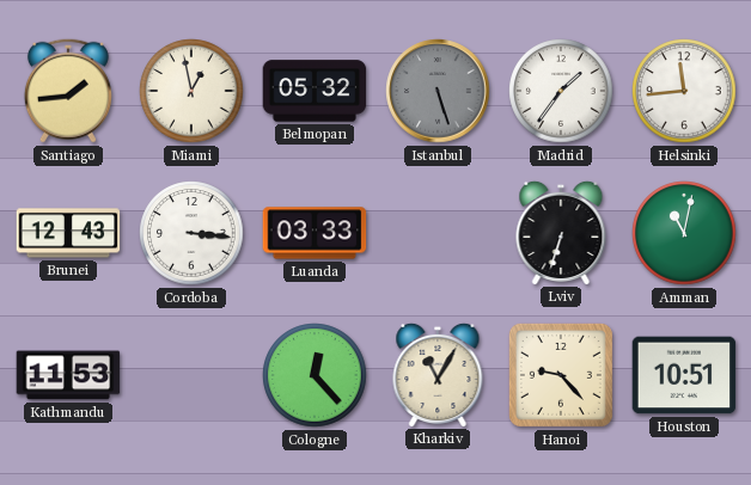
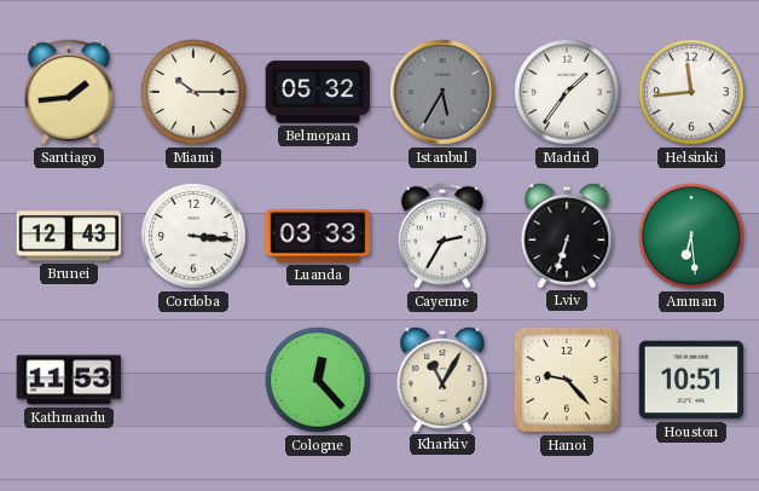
Miami: 12:58 -> 10:15 (193, 92)
Istanbul: 5:27 -> 5:35 (442, 92)
Cayenne: none -> 2:35 (442, 236)
Amman: 11:02 -> 6:29 (691, 236)
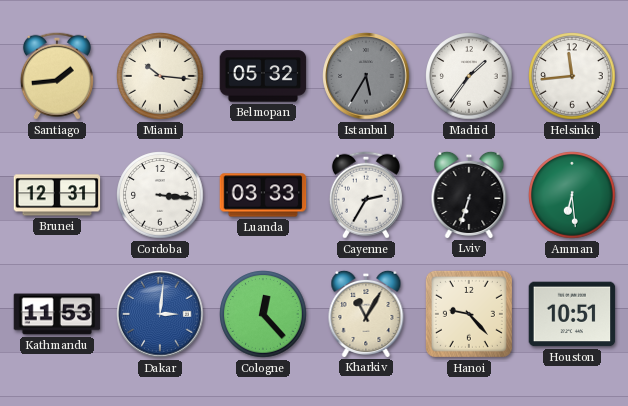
Miami: 10:15 -> 10:16 (160, 76)
Brunei: 12:43 -> 12:31 (57, 195)
Dakar: none -> 3:01 (160, 314)
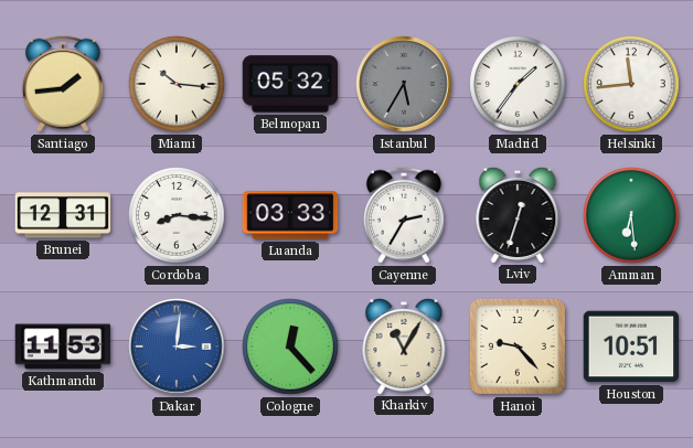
Cordoba: 3:16 -> 8:16 (177, 215)
Lviv: 6:33 -> 12:33 (518, 214)
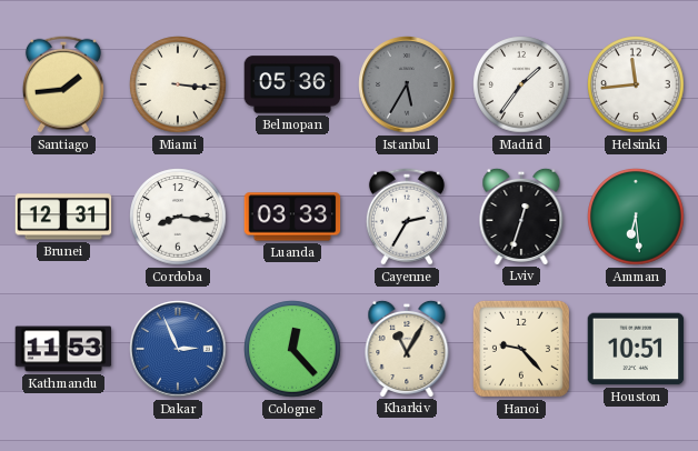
Miami: 10:16 -> 3:16 (178, 84)
Belmopan: 05:32 -> 05:36 (292, 84)
Dakar: 3:01 -> 2:56 (178, 349)
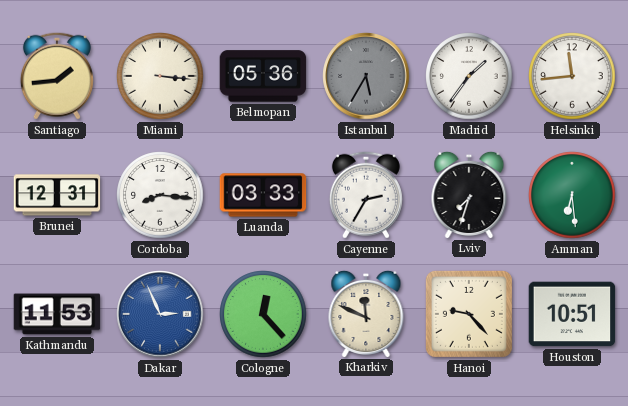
Lviv: 12:33 -> 7:33 (469, 194)
Kharkiv: 11:05 -> 11:49 (366, 313)
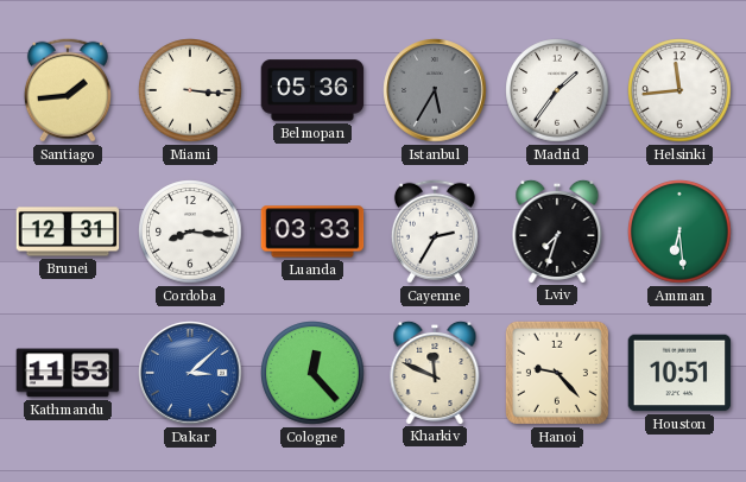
Dakar: 2:56 -> 3:08 (190, 373)
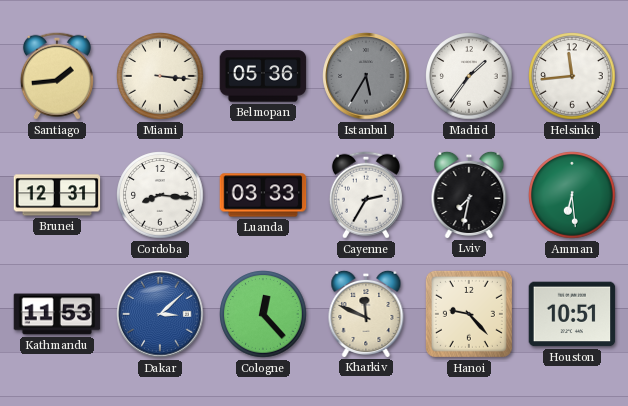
Lviv: 7:33 -> 7:32 (469, 194)
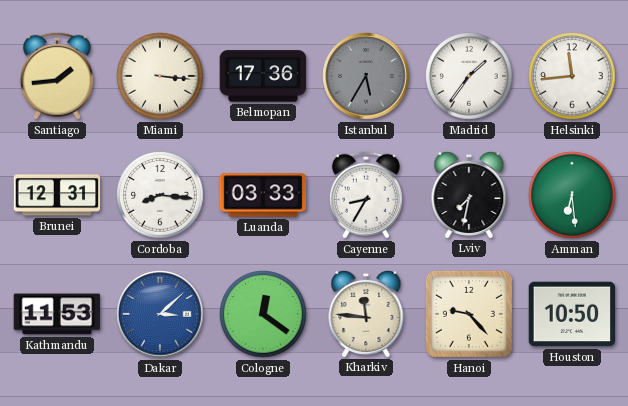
Belmopan: 05:36 -> 17:36 (263, 76)
Cayenne: 2:35 -> 8:35 (366, 195)
Cologne: 12:23 -> 12:21 (263, 314)
Kharkiv: 11:49 -> 11:46 (366, 313)
Houston: 10:51 -> 10:50 (572, 314)
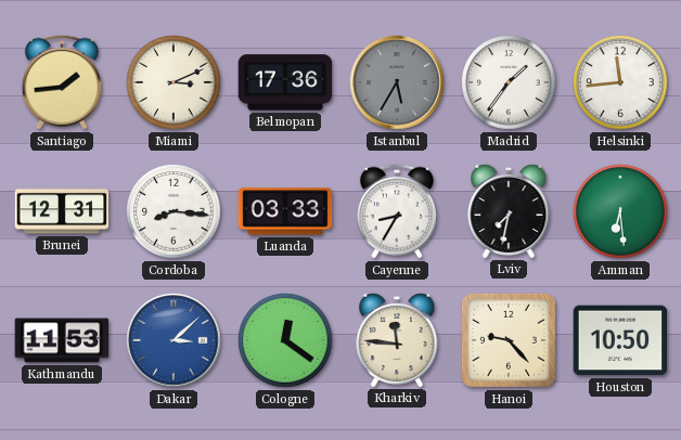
Miami: 3:16 -> 3:11 (174, 82)
